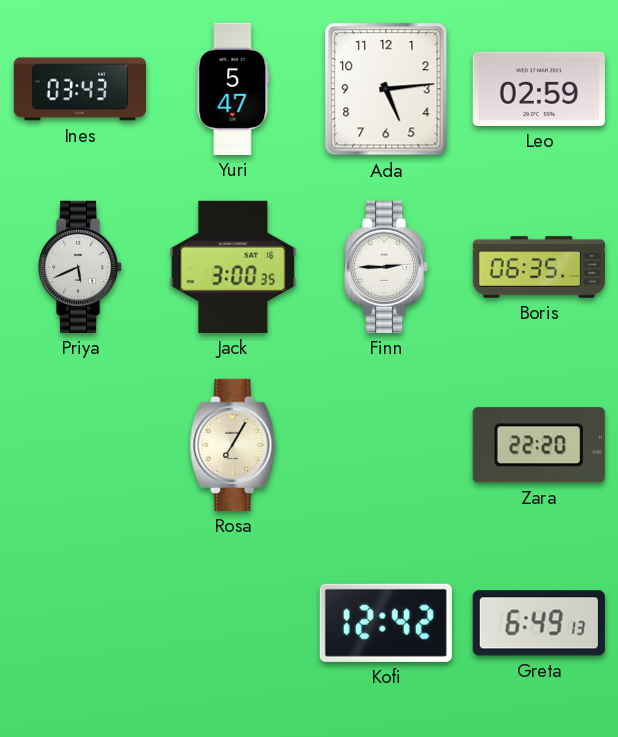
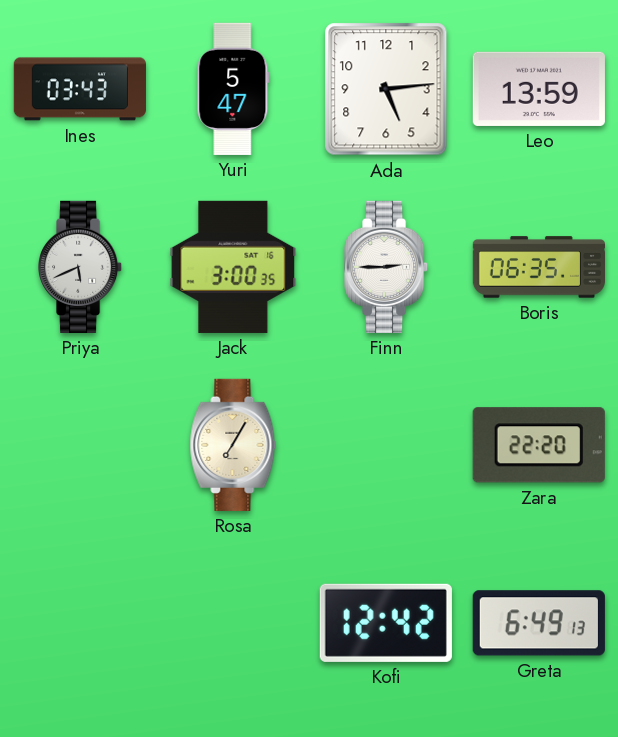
Leo: 02:59 -> 13:59 (539, 89)
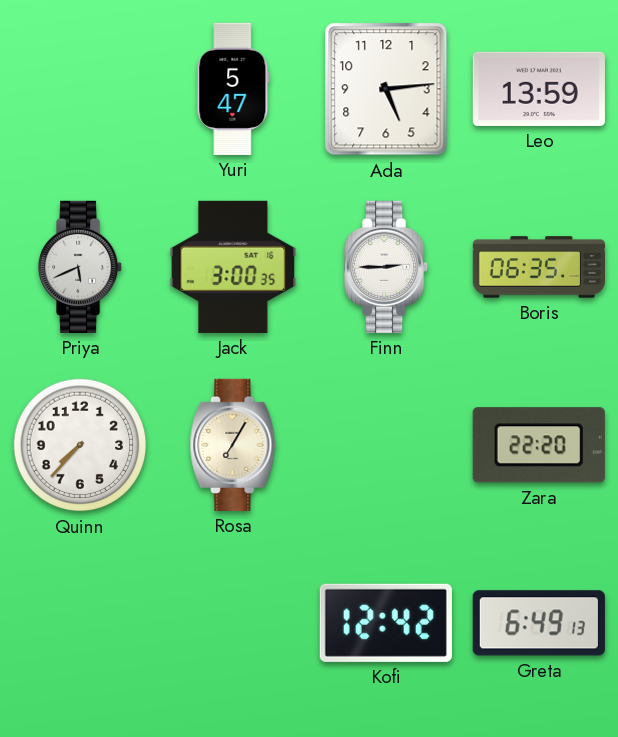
Ines: 03:43 -> none (80, 89)
Quinn: none -> 7:37 (80, 445)
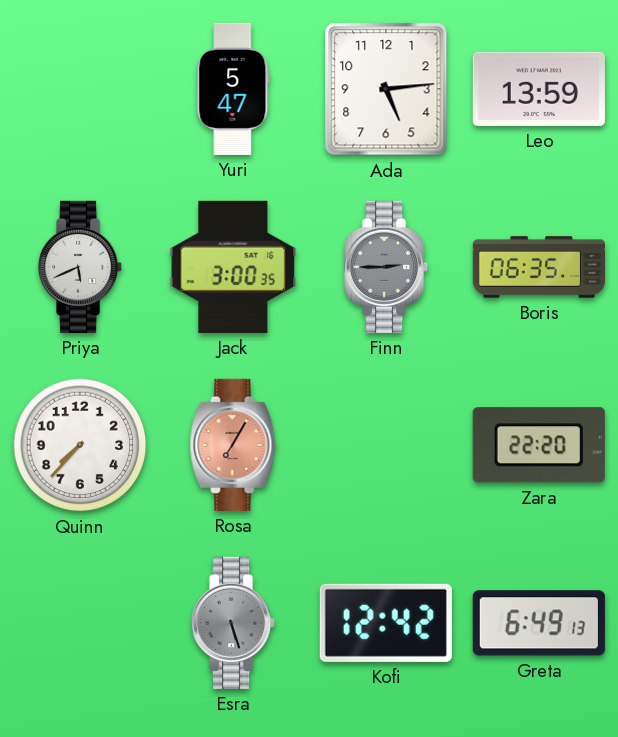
Finn dial: white -> grey (387, 267)
Rosa dial: cream -> salmon (233, 445)
Esra: none -> 5:27 (234, 623)
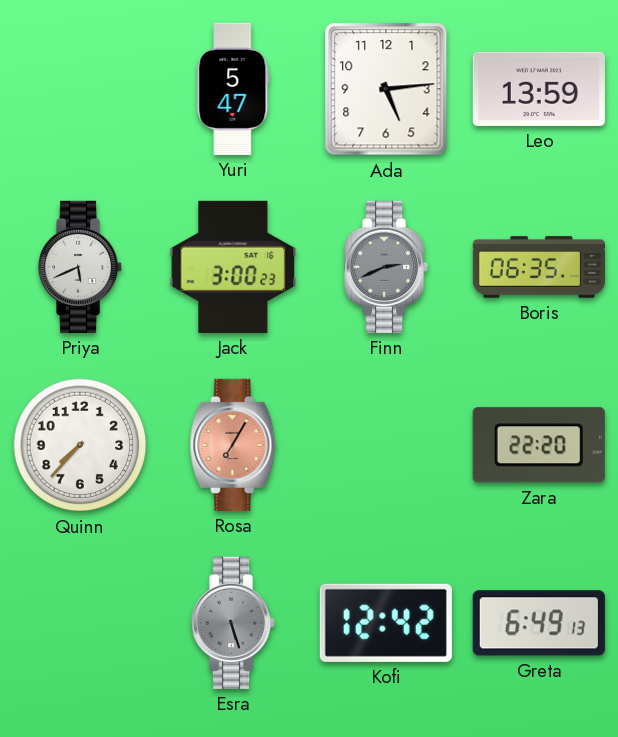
Jack: 3:00:35 -> 3:00:23 (233, 267)
Finn: 2:45 -> 2:41 (387, 267)
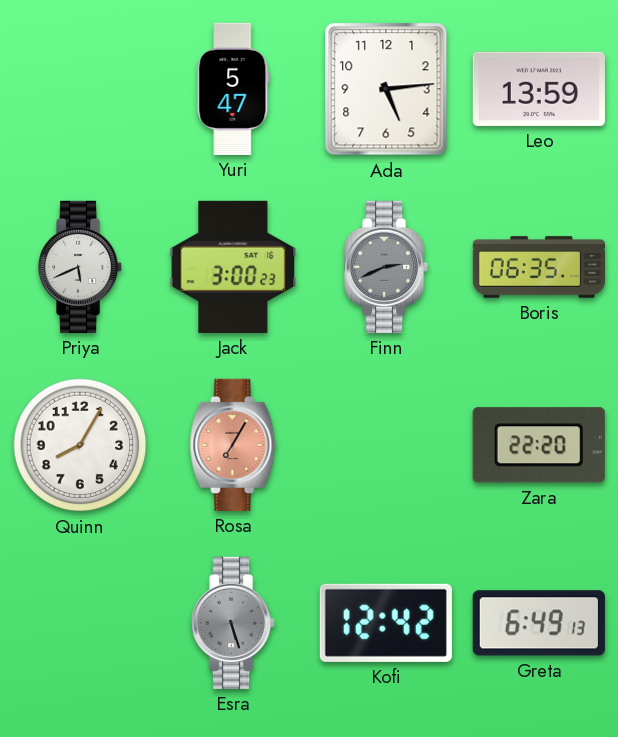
Quinn: 7:37 -> 8:05 (80, 445)
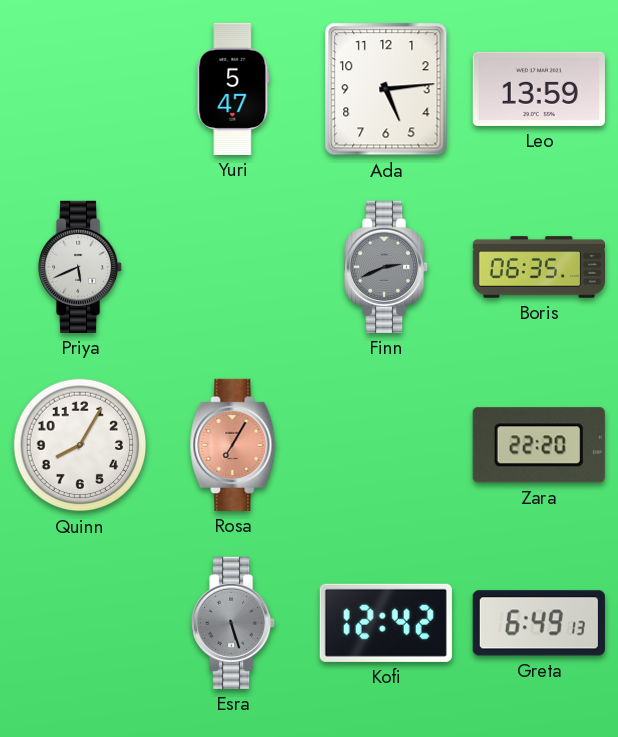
Jack: 3:00 -> none (233, 267)
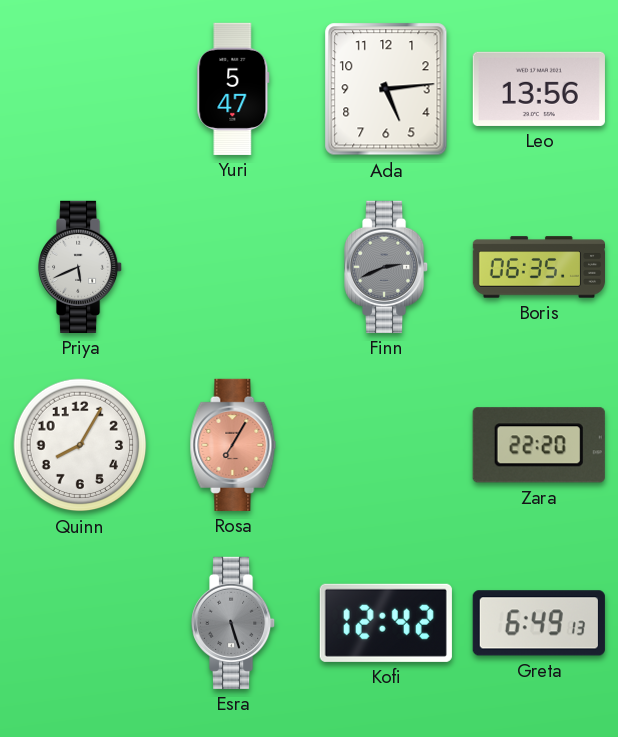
Leo: 13:59 -> 13:56 (539, 89)
